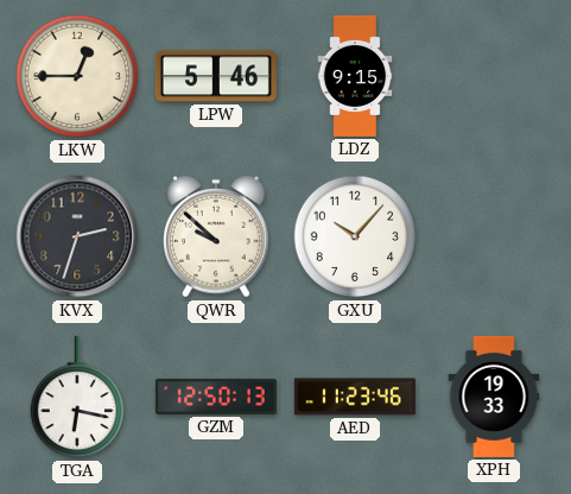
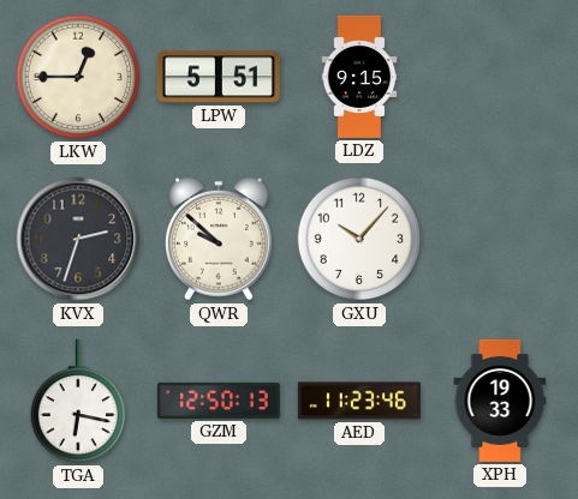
LPW: 5:46 -> 5:51 (219, 77)
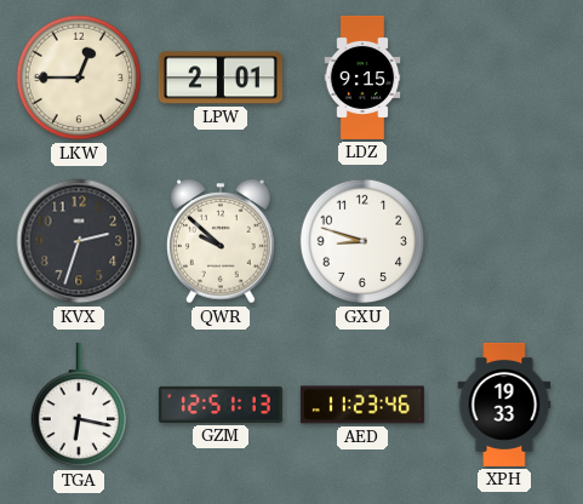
LPW: 5:51 -> 2:01 (221, 78)
GXU: 10:07 -> 8:48 (362, 241)
GZM: 12:50 -> 12:51 (221, 405)
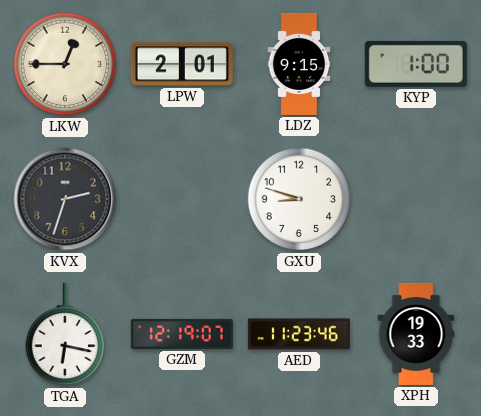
KYP: none -> 1:00 (416, 64)
QWR: 9:52 -> none (222, 241)
GZM: 12:51 -> 12:19 (182, 334)
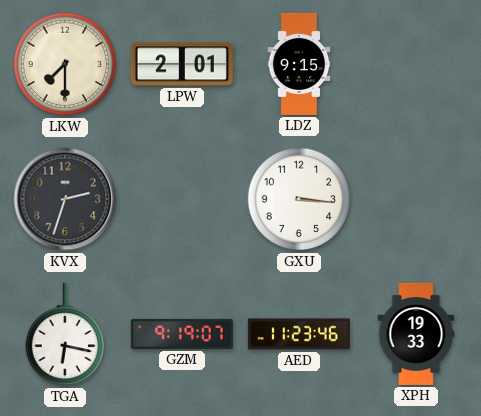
LKW: 12:45 -> 7:30 (65, 64)
KYP: 1:00 -> none (416, 64)
GXU: 8:48 -> 3:16 (299, 199)
GZM: 12:19 -> 9:19 (182, 334)
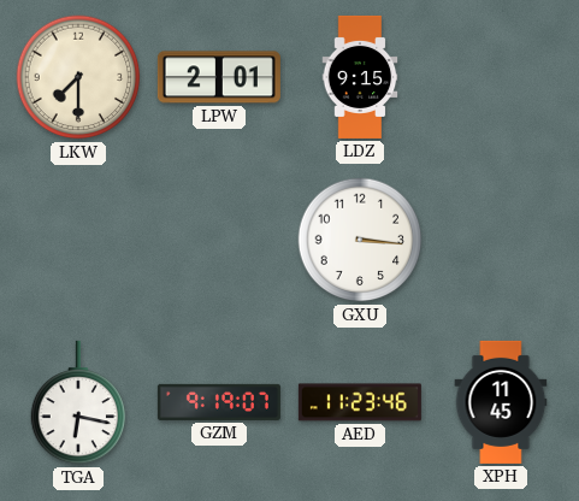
KVX: 2:33 -> none (65, 199)
XPH: 19:33 -> 11:45 (501, 402)
